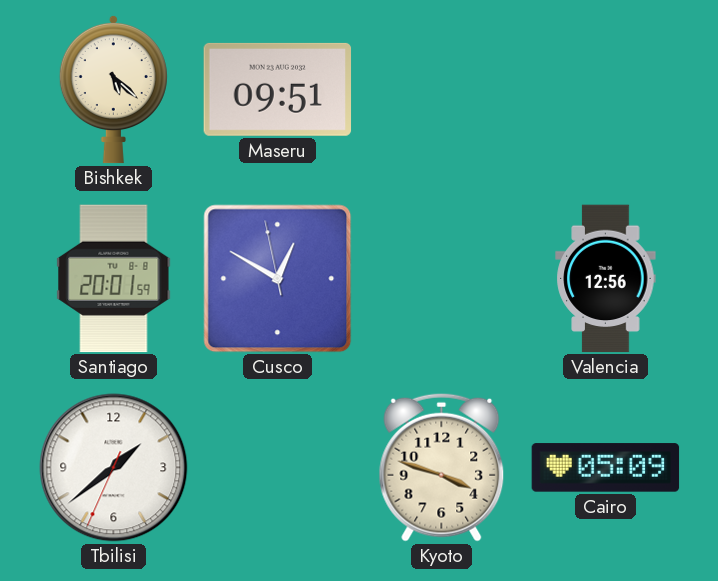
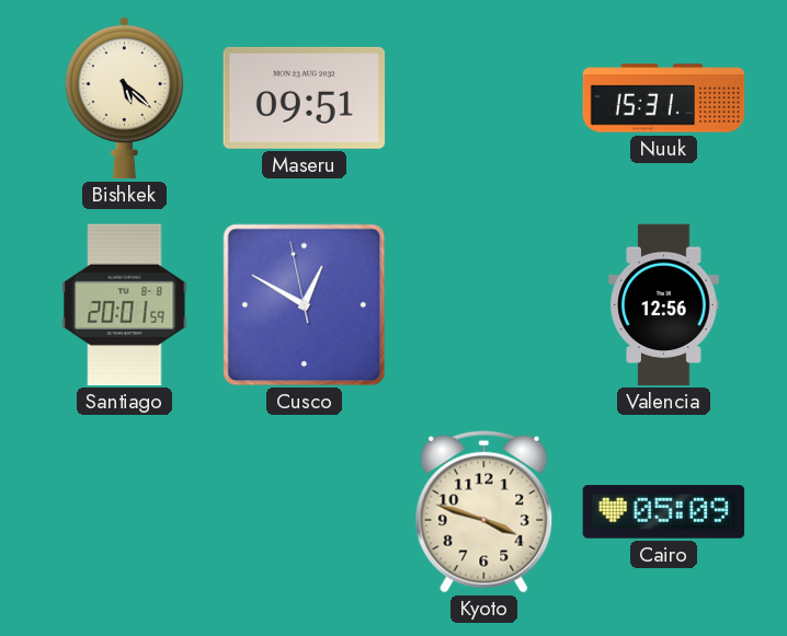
Nuuk: none -> 15:31 (664, 99)
Tbilisi: 1:38 -> none (114, 468)
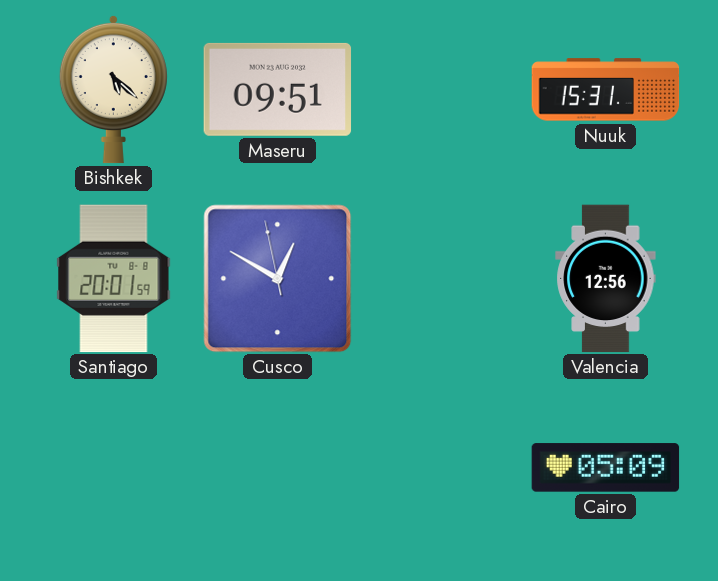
Kyoto: 3:48 -> none (484, 511)
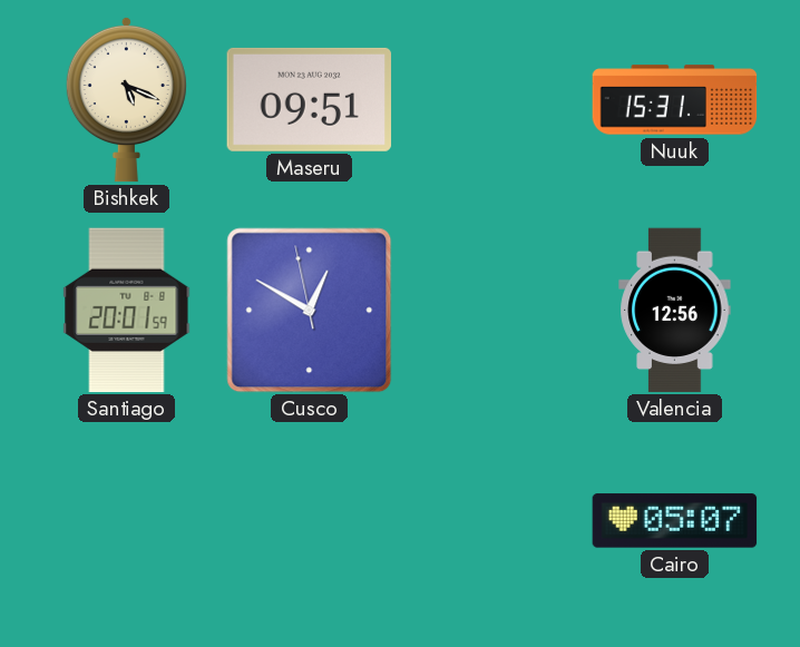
Bishkek: 5:22 -> 5:19 (126, 99)
Cairo: 05:09 -> 05:07 (675, 521)
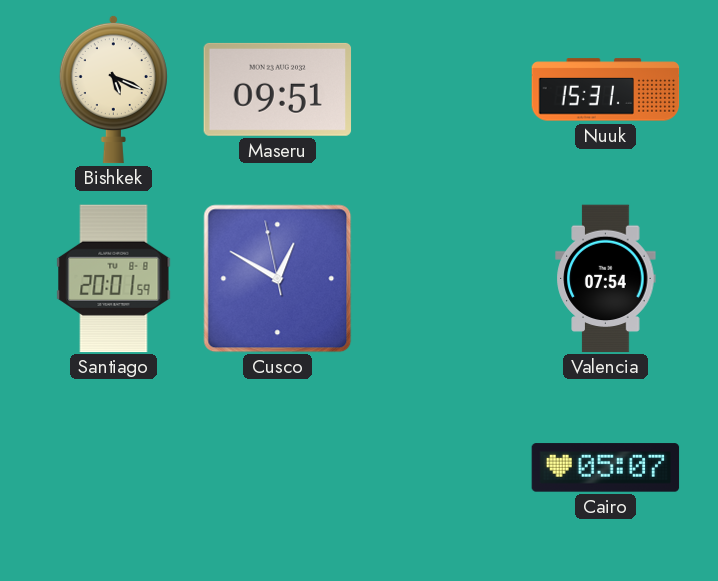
Valencia: 12:56 -> 07:54 (606, 279)
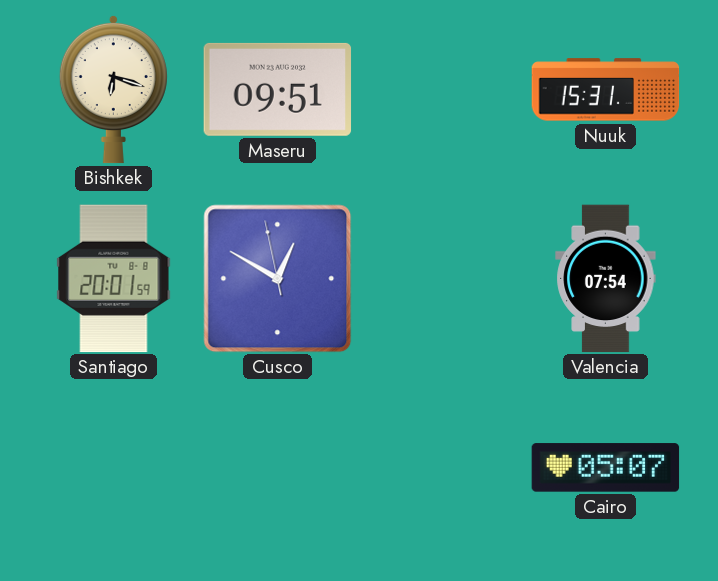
Bishkek: 5:19 -> 6:18 (113, 89)
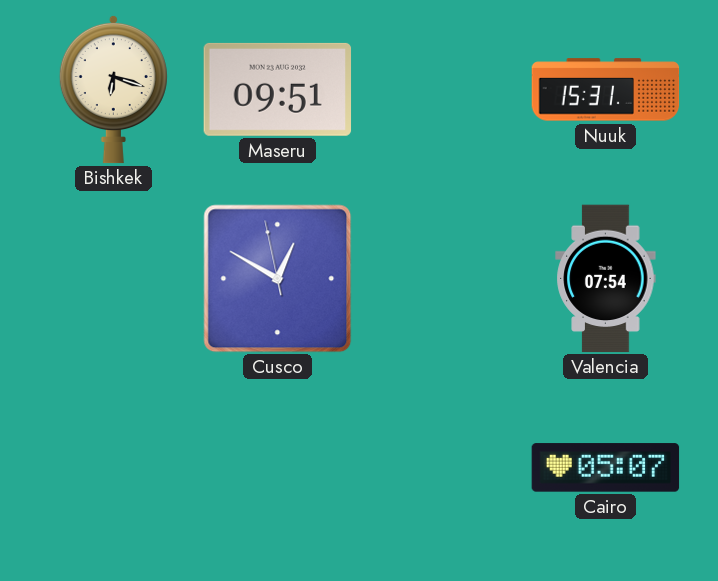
Santiago: 20:01 -> none (114, 279)
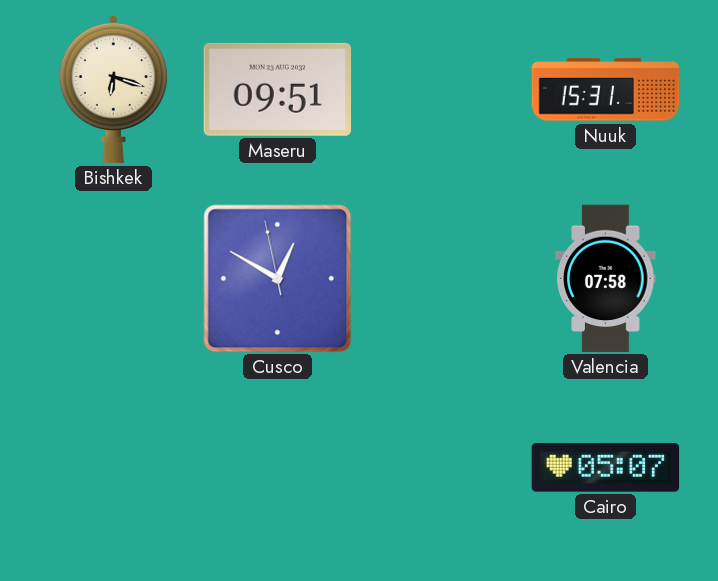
Valencia: 07:54 -> 07:58 (606, 279)
